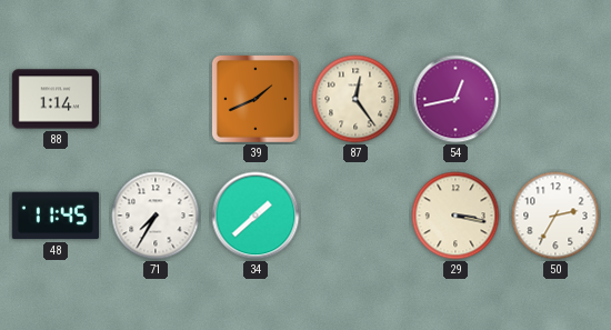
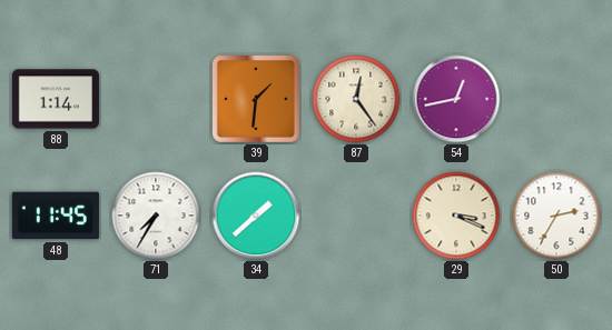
39: 1:41 -> 1:31 (256, 99)
29: 3:17 -> 3:19 (456, 216)
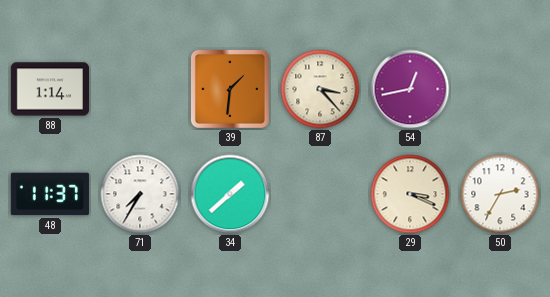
87: 12:24 -> 3:23 (320, 89)
48: 11:45 -> 11:37 (50, 194)
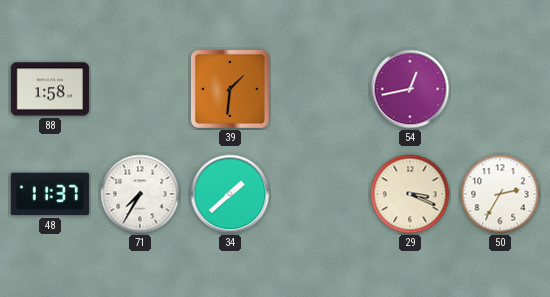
88: 1:14 -> 1:58 (49, 89)
87: 3:23 -> none (320, 89)
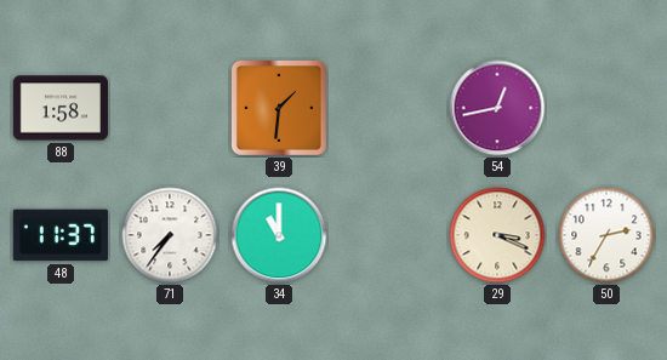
71: 7:35 -> 7:36 (170, 235)
34: 1:38 -> 11:00 (279, 235)
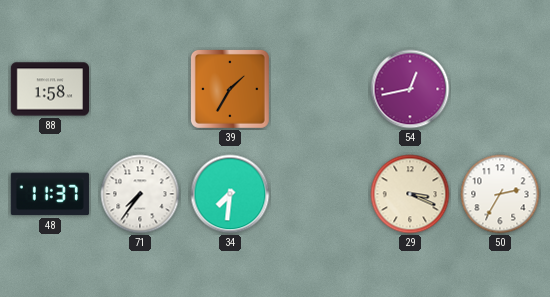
39: 1:31 -> 1:35 (230, 89)
34: 11:00 -> 7:31 (230, 194)
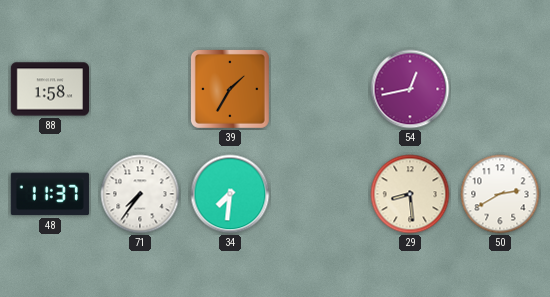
29: 3:19 -> 8:29 (410, 194)
50: 2:35 -> 2:40 (500, 194)
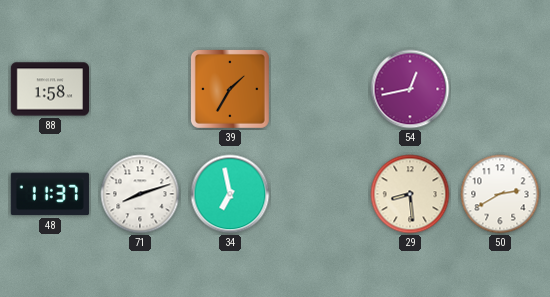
71: 7:36 -> 8:12 (140, 194)
34: 7:31 -> 6:58 (230, 194)
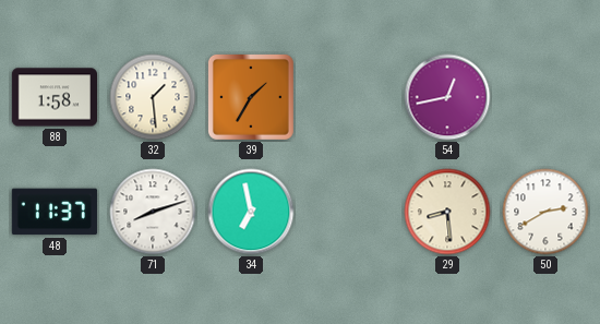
32: none -> 1:29 (153, 97)
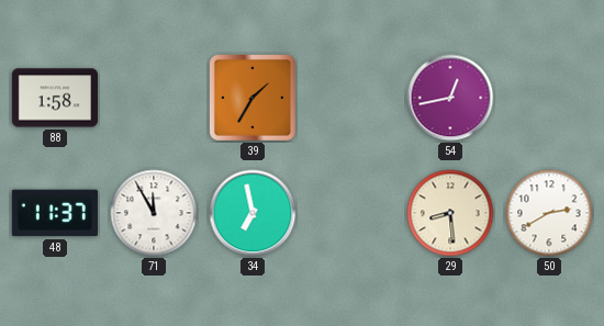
32: 1:29 -> none (153, 97)
71: 8:12 -> 11:55 (154, 213)
